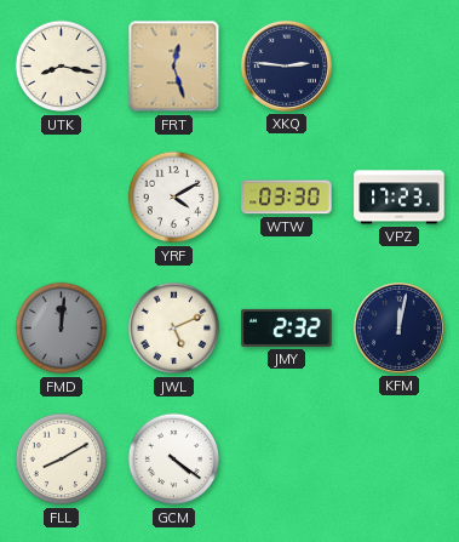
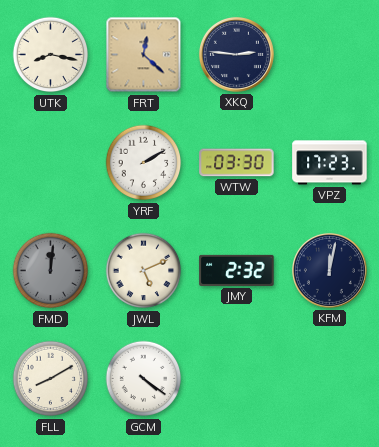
FRT: 12:27 -> 12:22 (144, 55)
YRF: 4:10 -> 2:10 (144, 163)
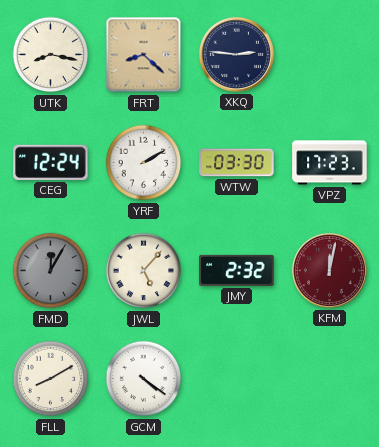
FRT: 12:22 -> 8:22 (144, 55)
CEG: none -> 12:24 (51, 162)
FMD: 12:01 -> 12:05 (51, 271)
JWL: 5:11 -> 5:07 (144, 271)
KFM dial: navy -> burgundy (329, 270)
